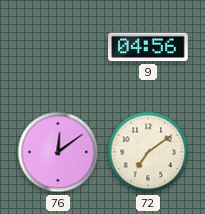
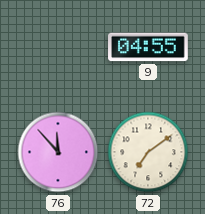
9: 04:56 -> 04:55 (148, 47)
76: 12:09 -> 11:53 (58, 152)
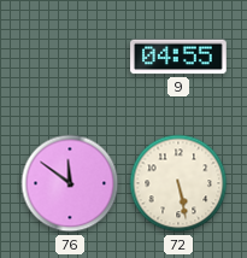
76: 11:53 -> 11:51 (70, 183)
72: 7:09 -> 5:28 (178, 183)
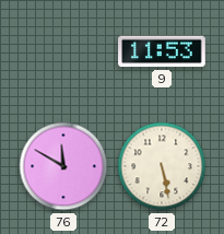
9: 04:55 -> 11:53 (162, 51)
76: 11:51 -> 11:50 (63, 166)
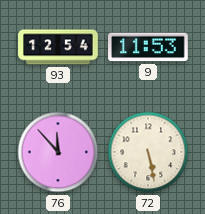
93: none -> 12:54 (58, 47)
76: 11:50 -> 11:53 (58, 152)
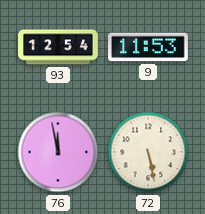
76: 11:53 -> 11:58 (58, 152)
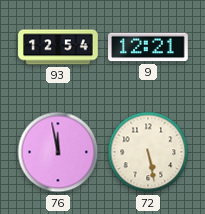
9: 11:53 -> 12:21 (148, 47)
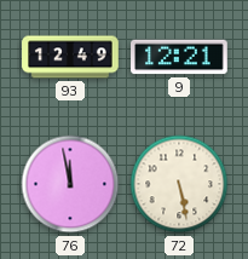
93: 12:54 -> 12:49 (70, 57)
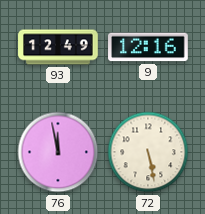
9: 12:21 -> 12:16 (148, 47)
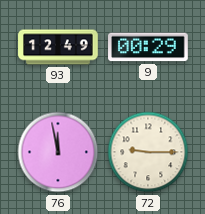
9: 12:16 -> 00:29 (148, 47)
72: 5:28 -> 9:15 (148, 152)
